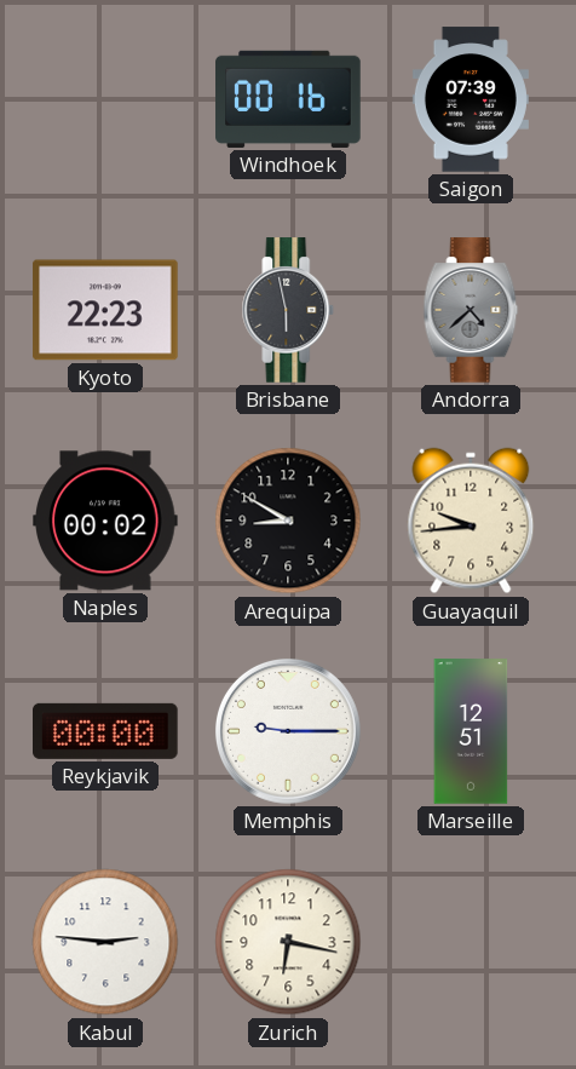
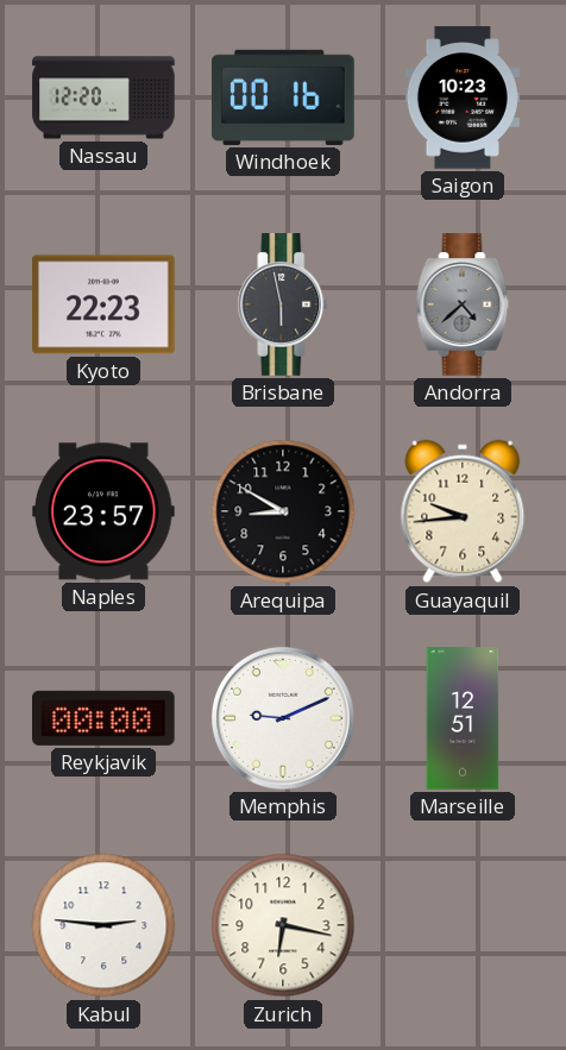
Nassau: none -> 12:20 (103, 98)
Saigon: 07:39 -> 10:23 (463, 98)
Naples: 00:02 -> 23:57 (103, 511)
Memphis: 9:15 -> 9:11 (283, 718)
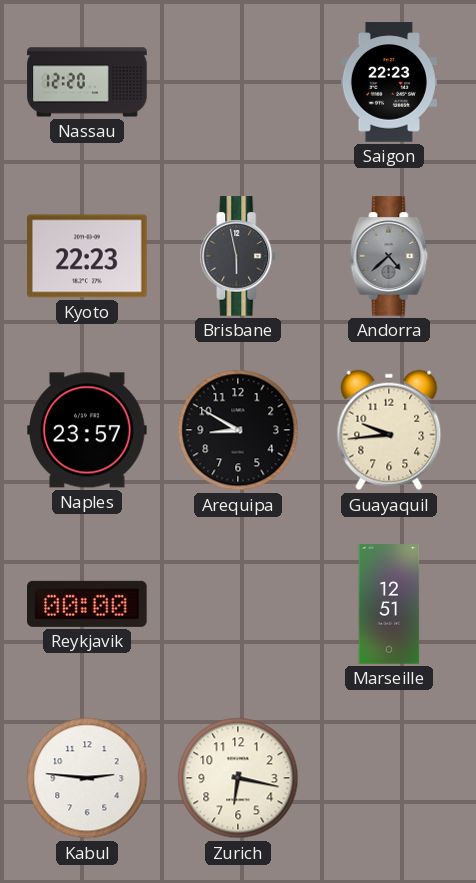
Windhoek: 00:16 -> none (283, 98)
Saigon: 10:23 -> 22:23 (389, 82)
Memphis: 9:11 -> none (283, 718)
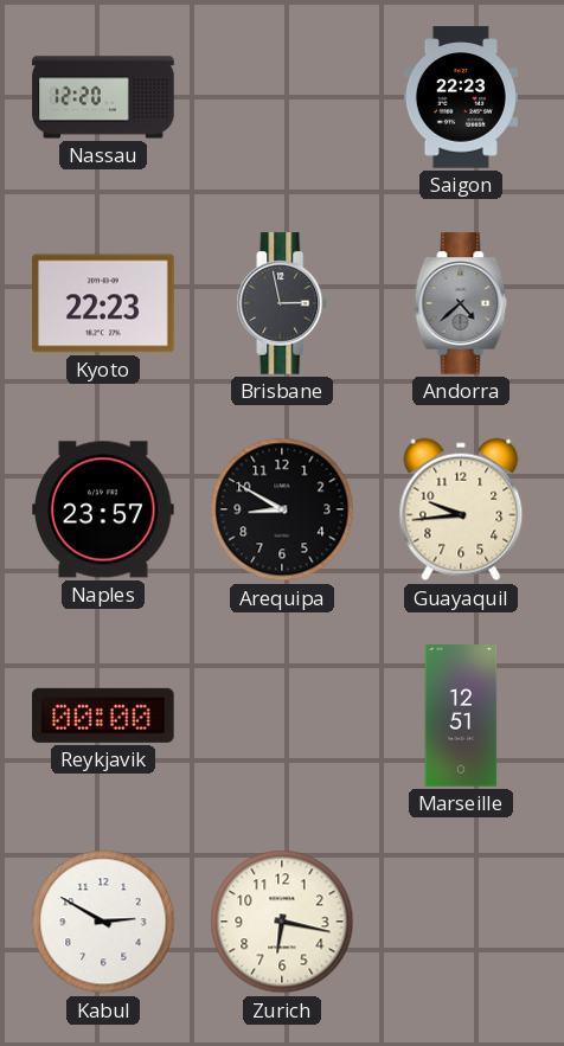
Brisbane: 5:58 -> 2:58 (282, 303)
Kabul: 2:46 -> 2:50 (103, 922)
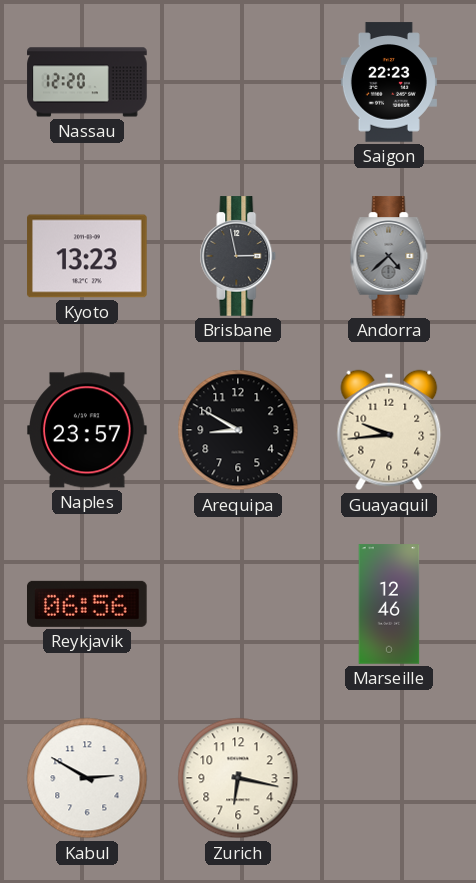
Kyoto: 22:23 -> 13:23 (87, 256)
Reykjavik: 00:00 -> 06:56 (88, 604)
Marseille: 12:51 -> 12:46 (389, 604)
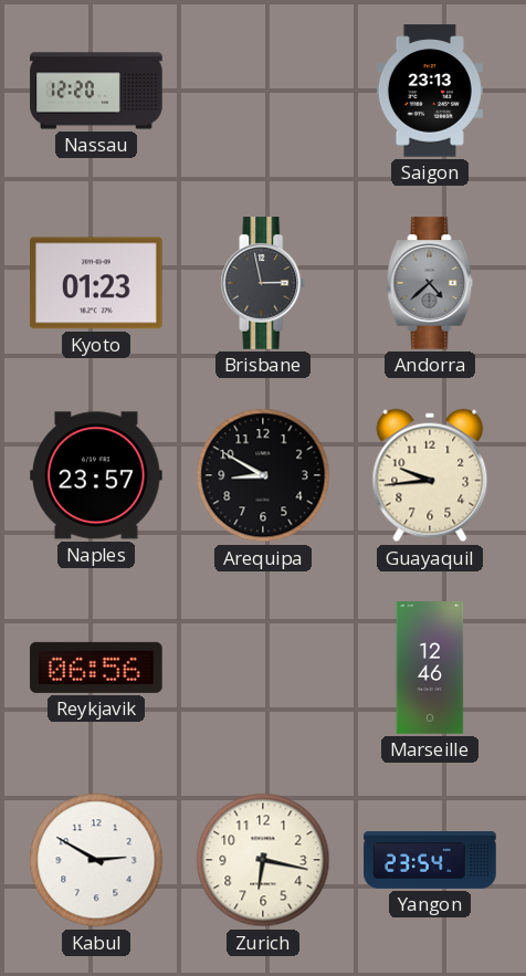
Saigon: 22:23 -> 23:13 (430, 91)
Kyoto: 13:23 -> 01:23 (96, 283)
Yangon: none -> 23:54 (430, 861)
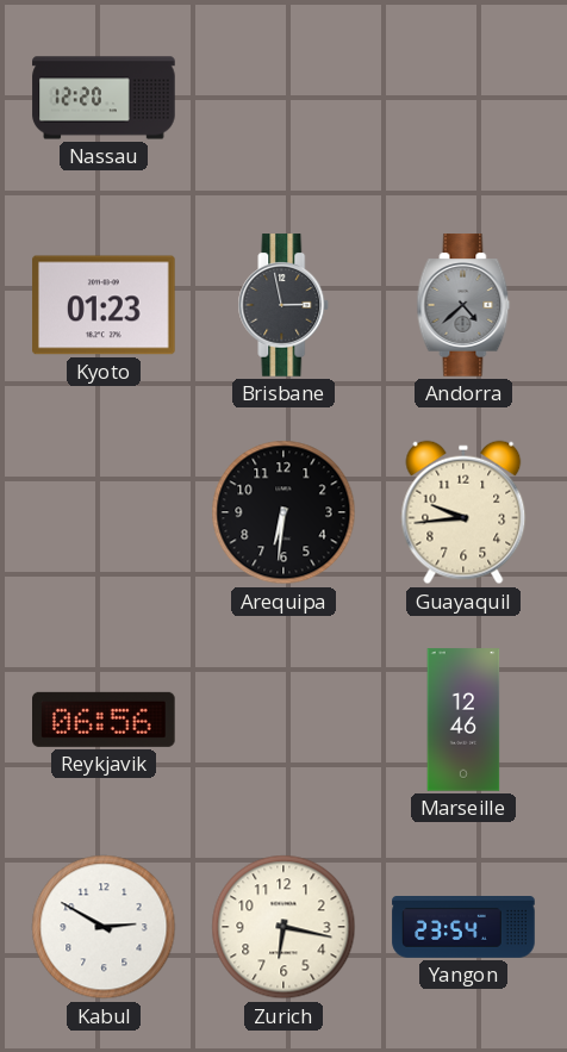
Saigon: 23:13 -> none (430, 91)
Naples: 23:57 -> none (96, 475)
Arequipa: 8:50 -> 6:31 (283, 512)
